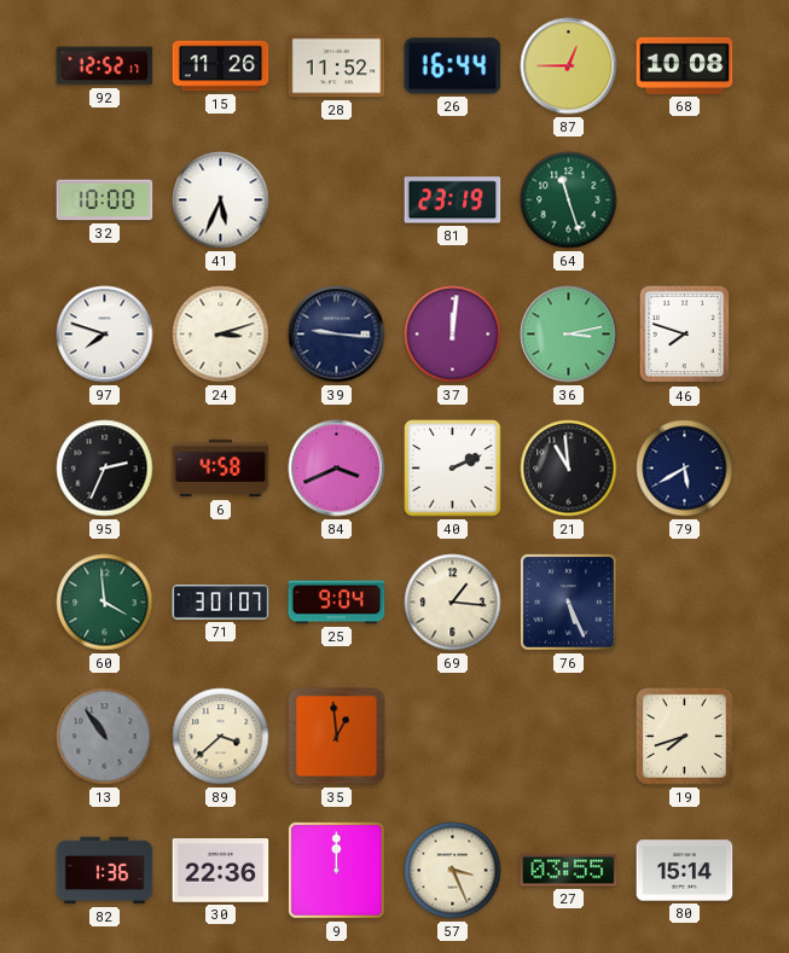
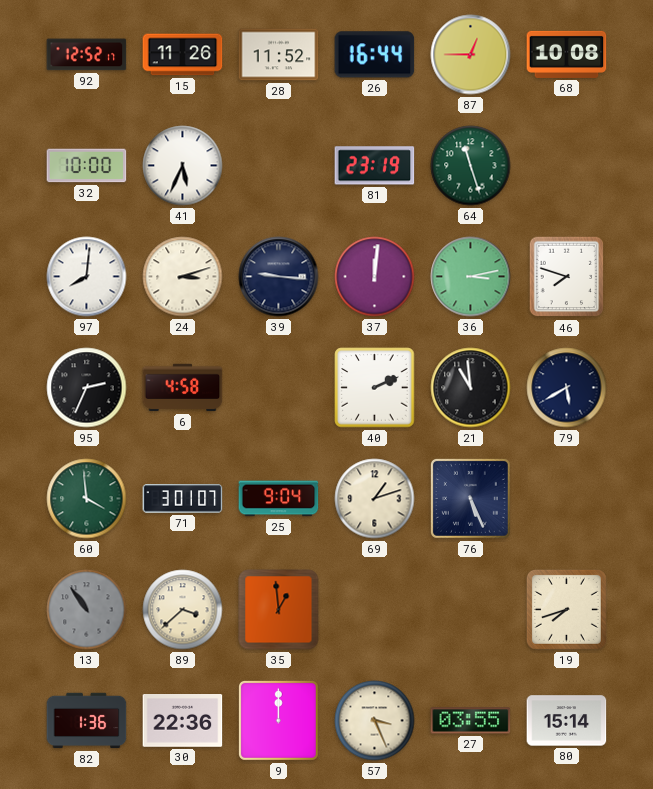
97: 7:48 -> 8:01 (87, 277)
84: 3:41 -> none (337, 469)
69: 1:16 -> 1:12 (375, 499)
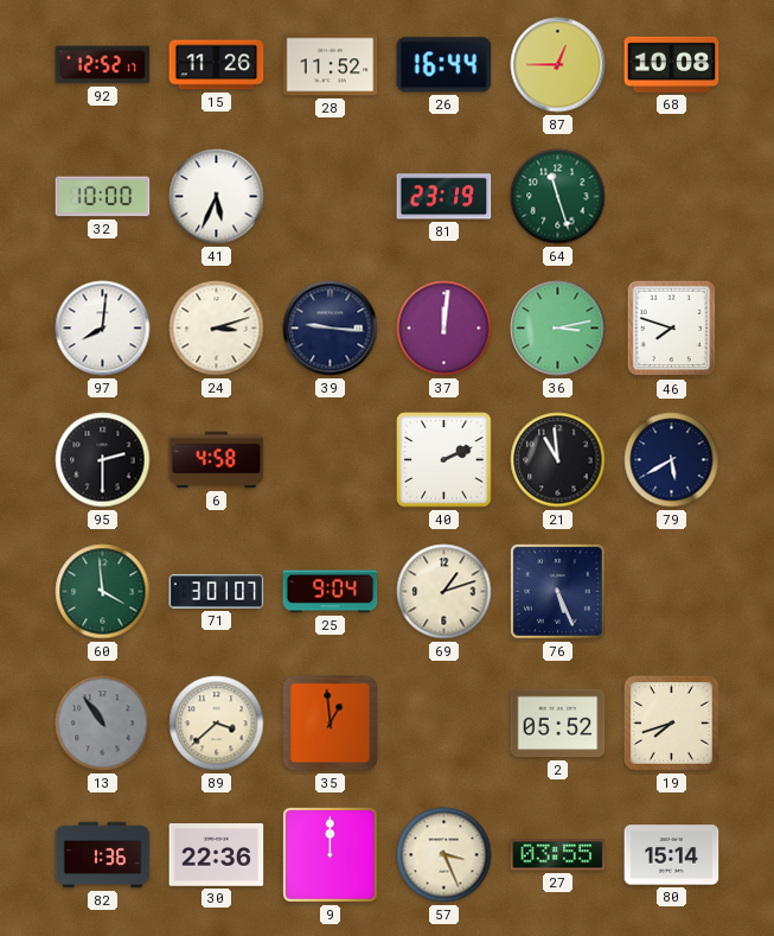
95: 2:34 -> 2:30 (103, 460)
2: none -> 05:52 (558, 724)
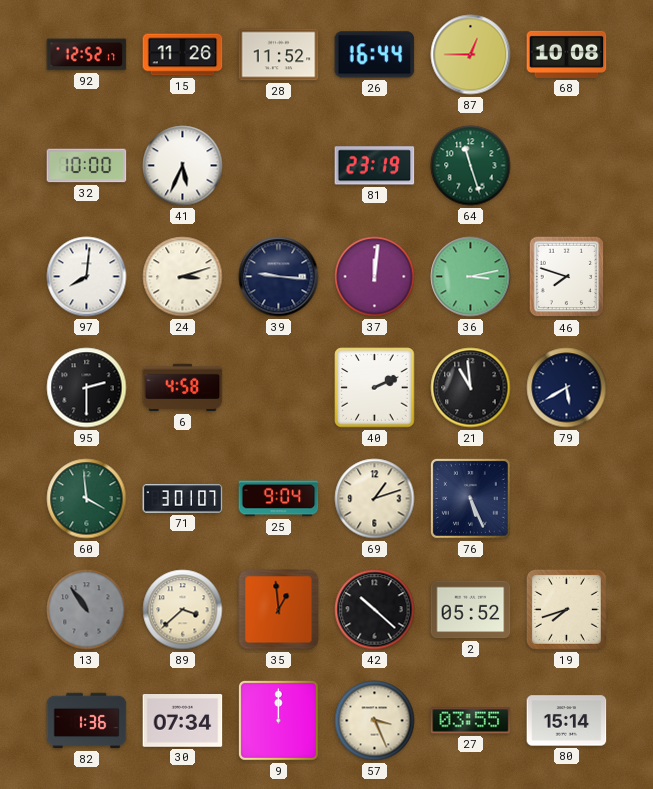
42: none -> 10:22 (375, 610)
30: 22:36 -> 07:34 (183, 721)
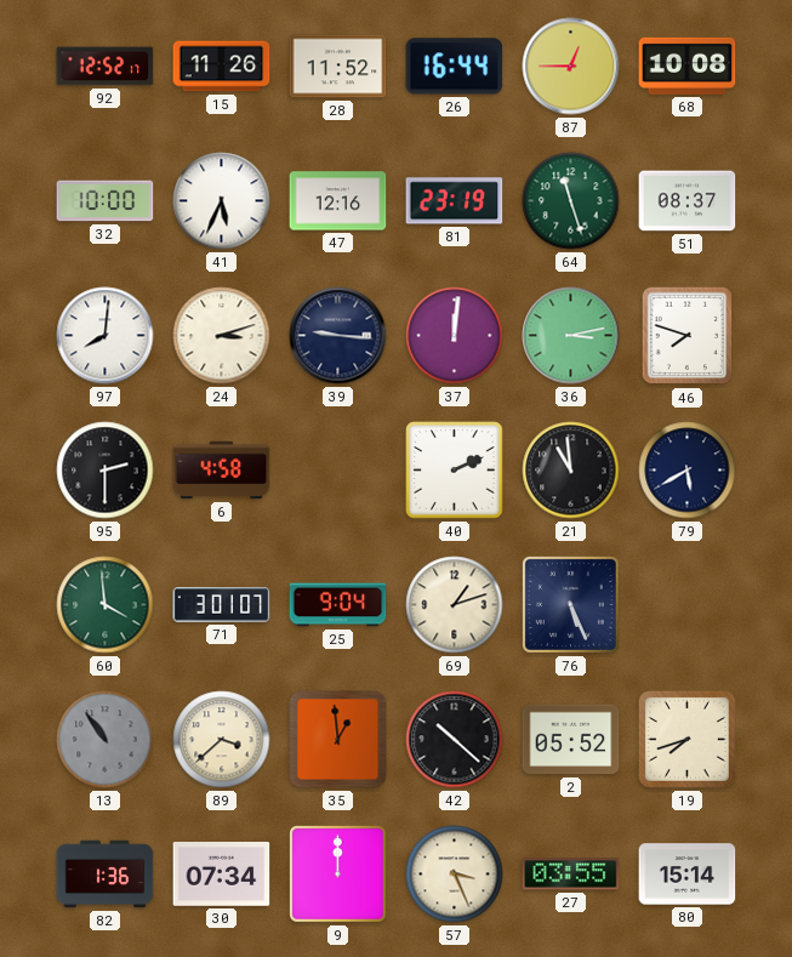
47: none -> 12:16 (338, 201)
51: none -> 08:37 (688, 201)
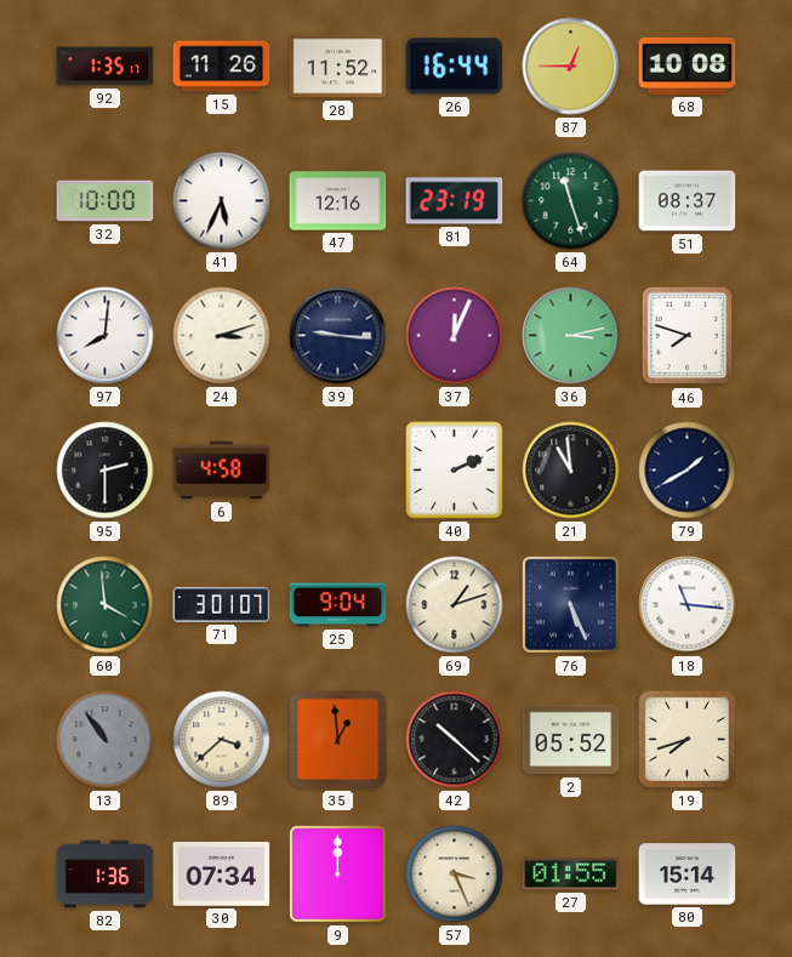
92: 12:52 -> 1:35 (106, 67)
37: 12:01 -> 12:04 (455, 336)
79: 5:40 -> 1:40 (688, 471)
18: none -> 11:16 (688, 605)
27: 03:55 -> 01:55 (571, 875)
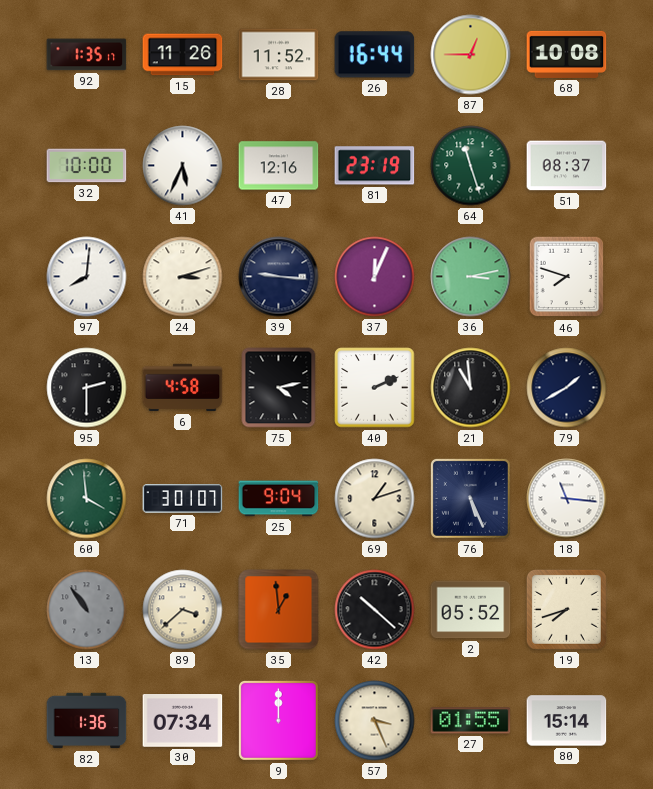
75: none -> 4:13 (279, 388)
